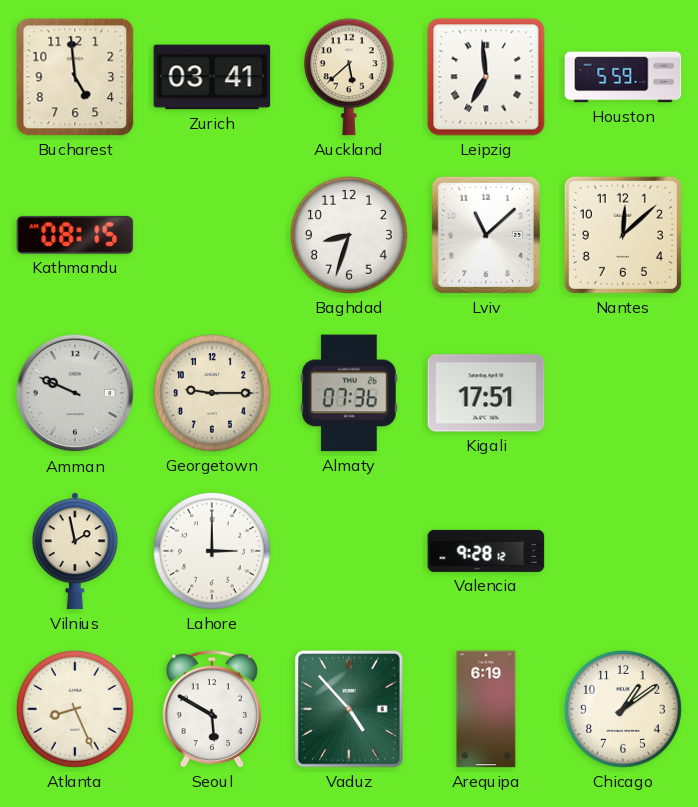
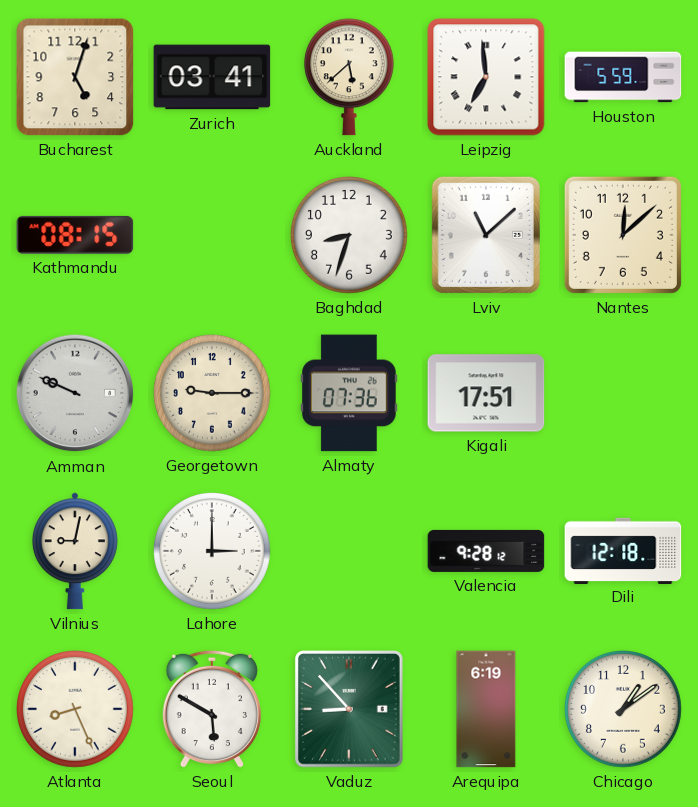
Bucharest: 4:59 -> 5:03 (75, 77)
Vilnius: 1:58 -> 9:02 (75, 551)
Dili: none -> 12:18 (623, 550)
Vaduz: 4:53 -> 8:53 (350, 710)
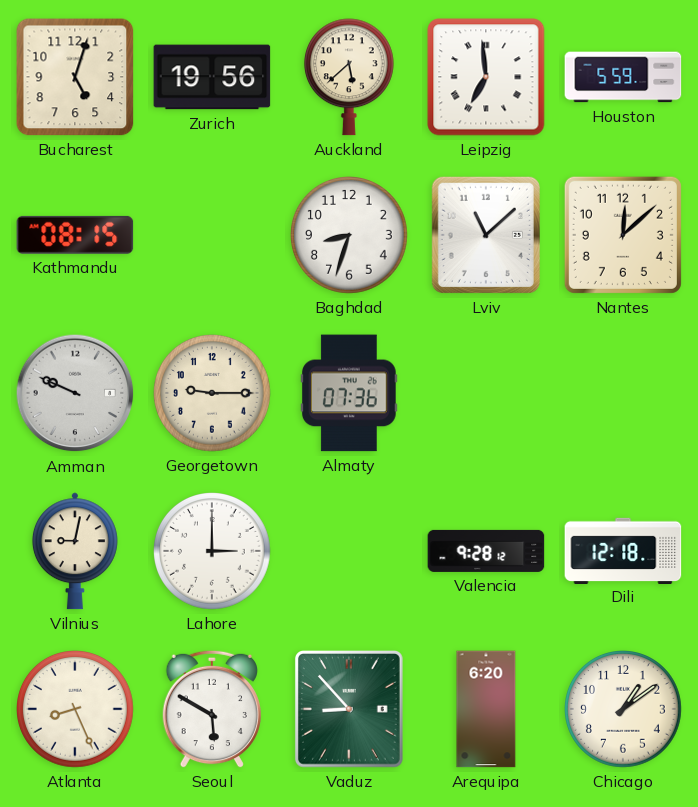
Zurich: 03:41 -> 19:56 (212, 77)
Kigali: 17:51 -> none (486, 393)
Arequipa: 6:19 -> 6:20 (486, 709)
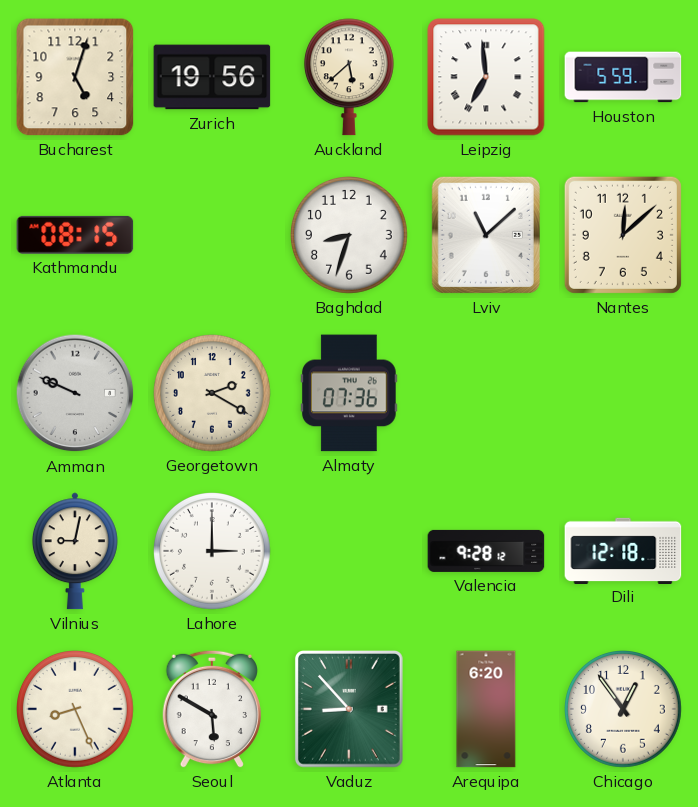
Georgetown: 9:15 -> 2:20 (213, 394)
Chicago: 1:09 -> 12:54 (624, 710)
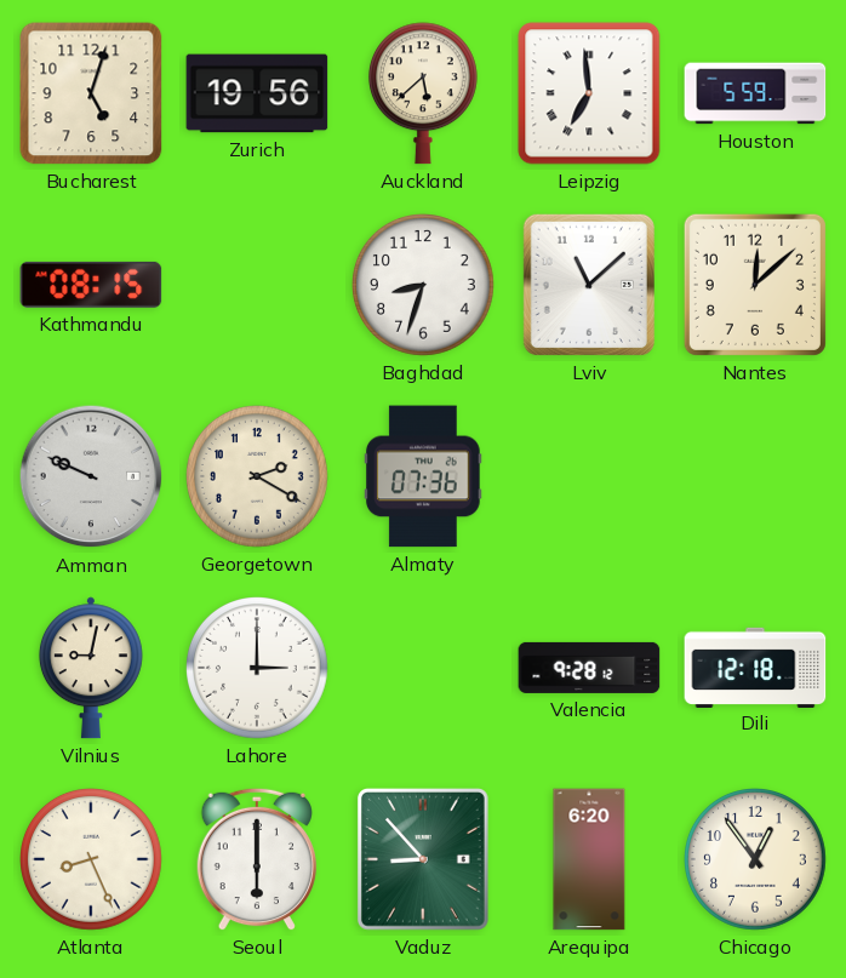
Seoul: 5:50 -> 6:00 (256, 859)
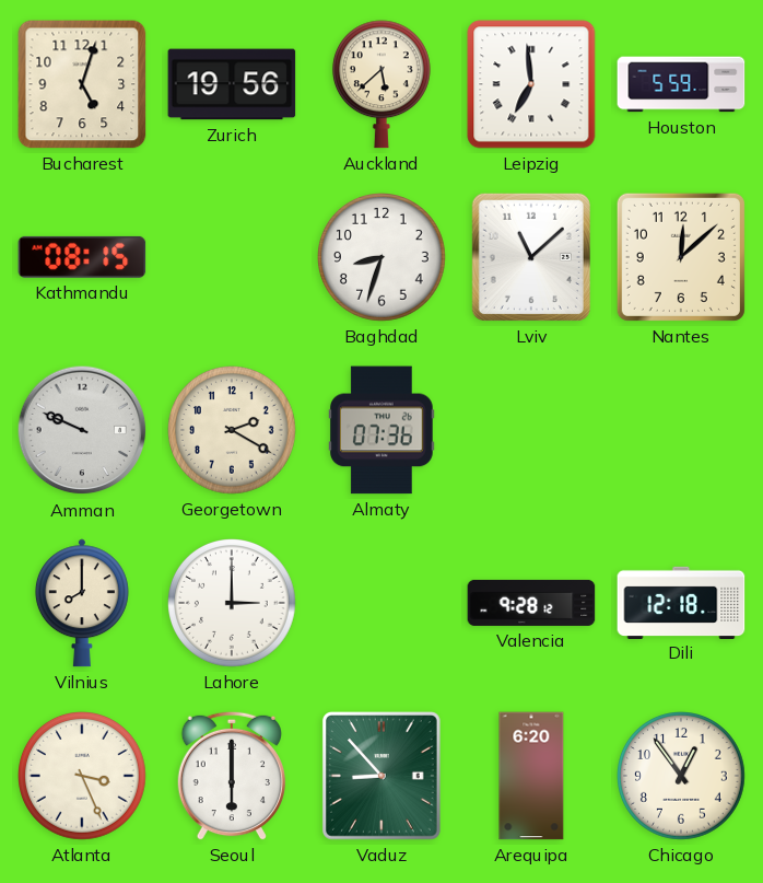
Vilnius: 9:02 -> 8:00 (82, 603)
Atlanta: 8:26 -> 3:26 (83, 777)
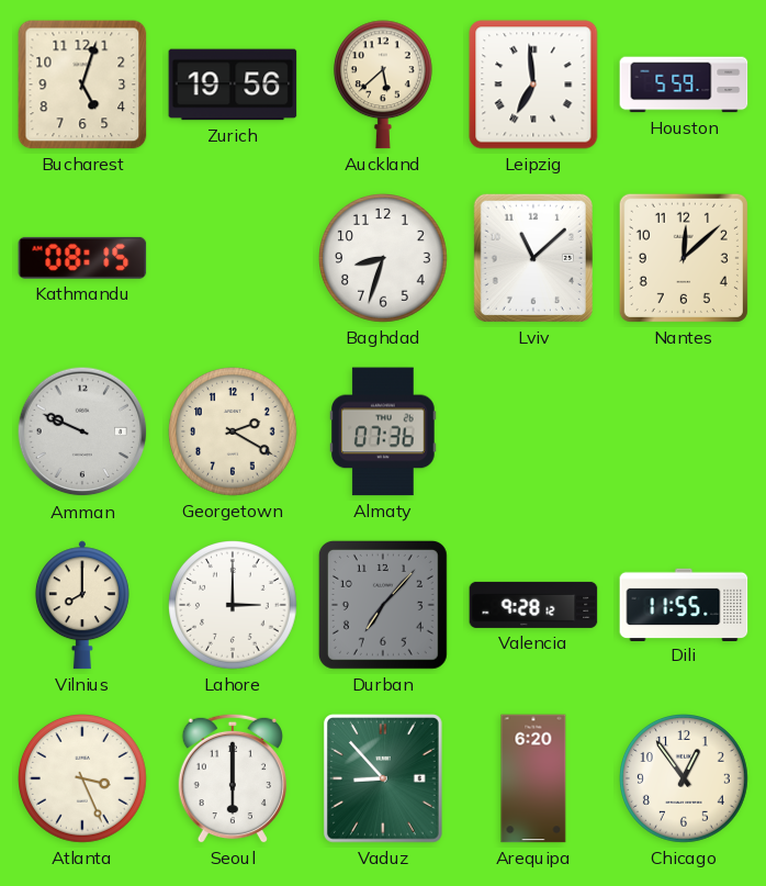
Durban: none -> 7:07 (383, 605)
Dili: 12:18 -> 11:55 (684, 604)
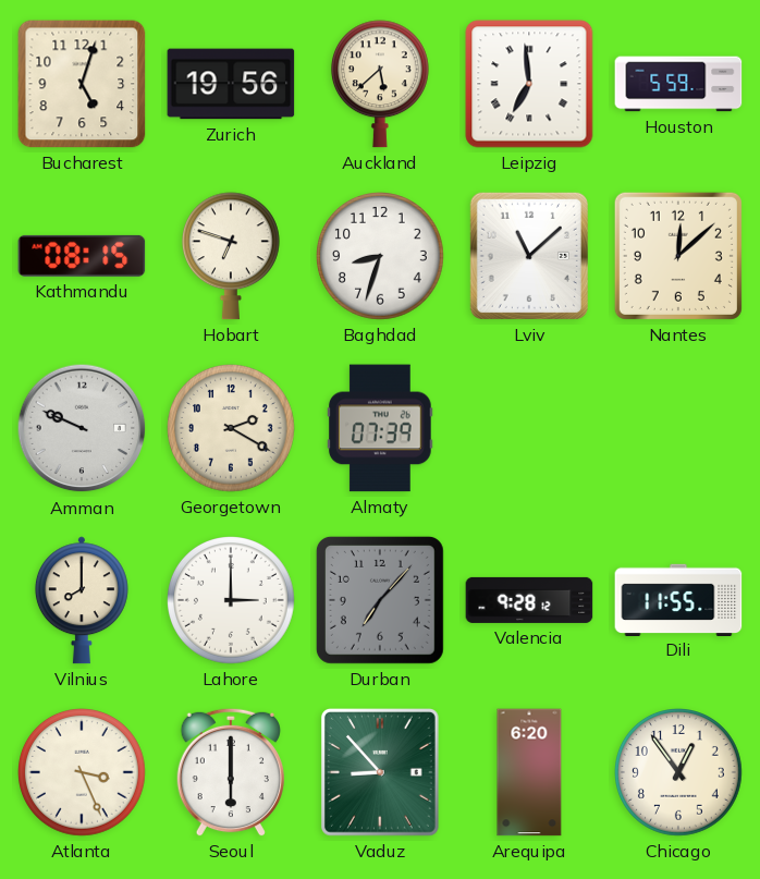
Hobart: none -> 6:48 (231, 256)
Almaty: 07:36 -> 07:39 (380, 428)
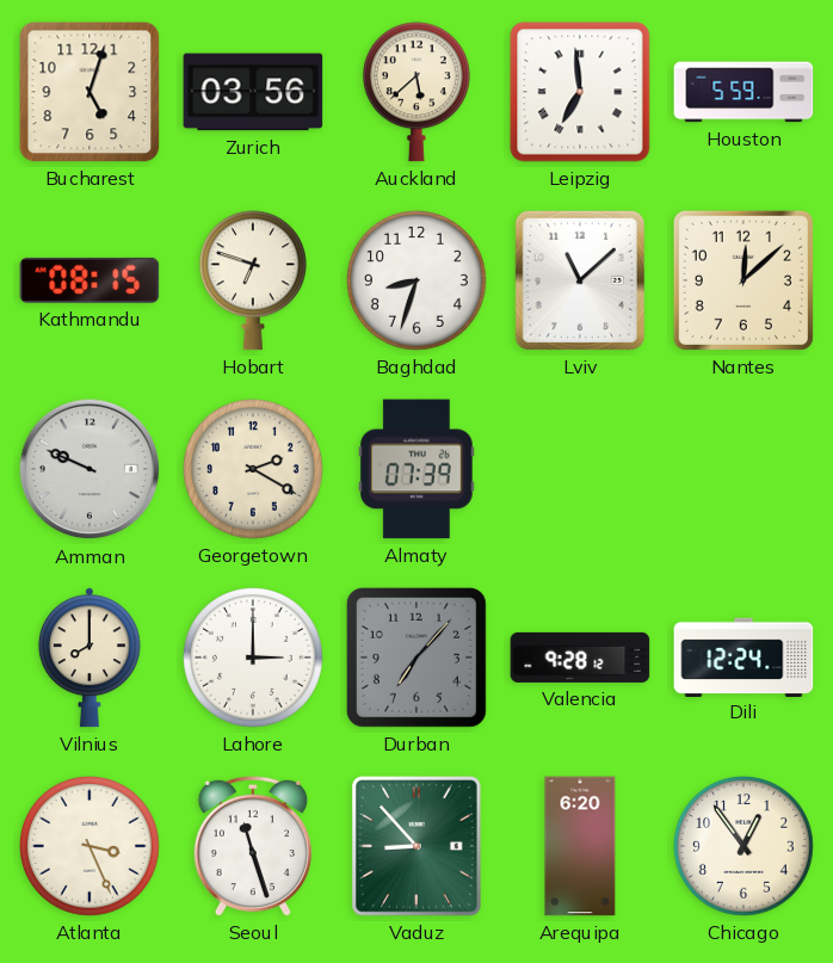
Zurich: 19:56 -> 03:56 (253, 92)
Dili: 11:55 -> 12:24 (743, 656)
Seoul: 6:00 -> 11:27 (252, 846)
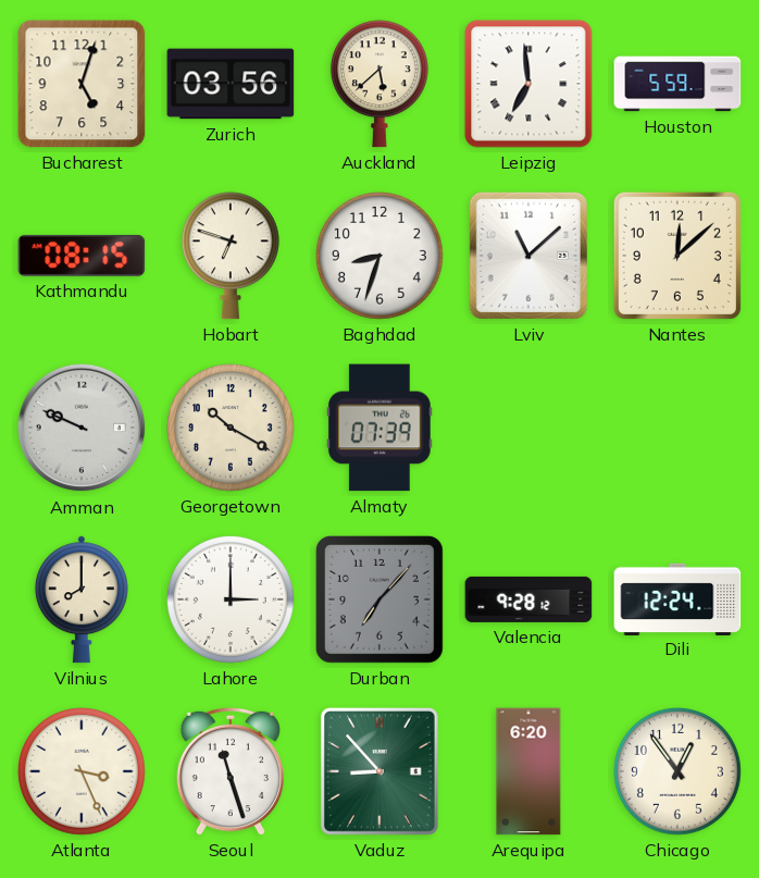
Georgetown: 2:20 -> 10:20 (232, 429)
